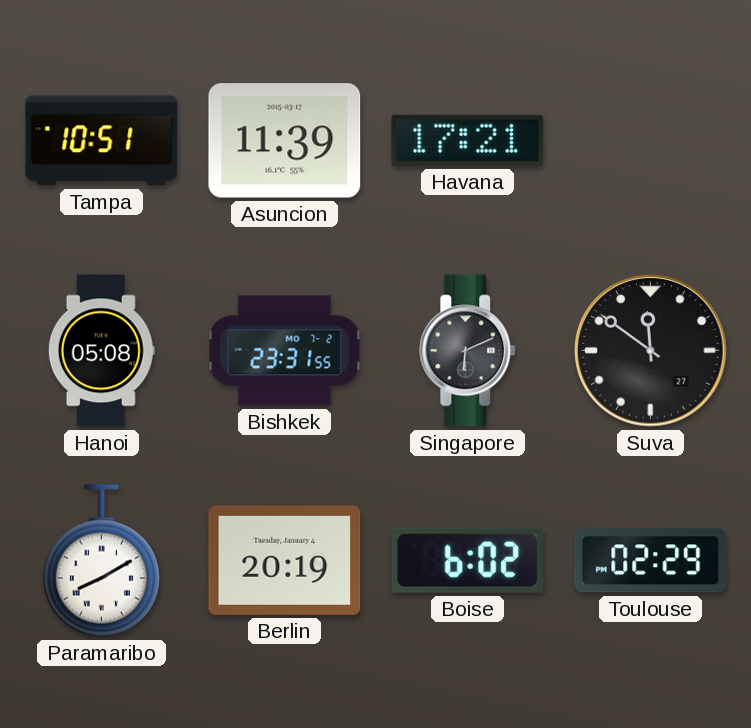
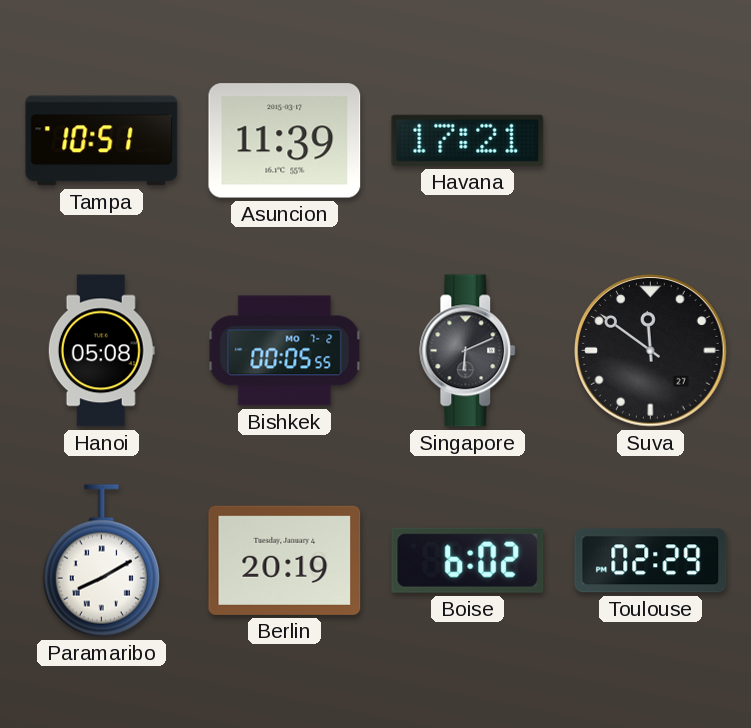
Bishkek: 23:31 -> 00:05 (285, 351)
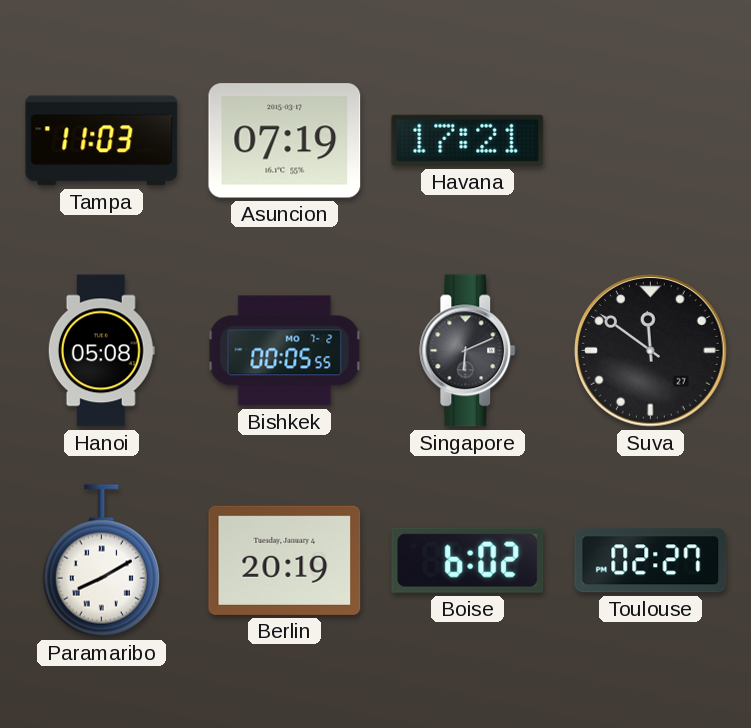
Tampa: 10:51 -> 11:03 (102, 141)
Asuncion: 11:39 -> 07:19 (285, 141)
Toulouse: 02:29 -> 02:27 (651, 561)
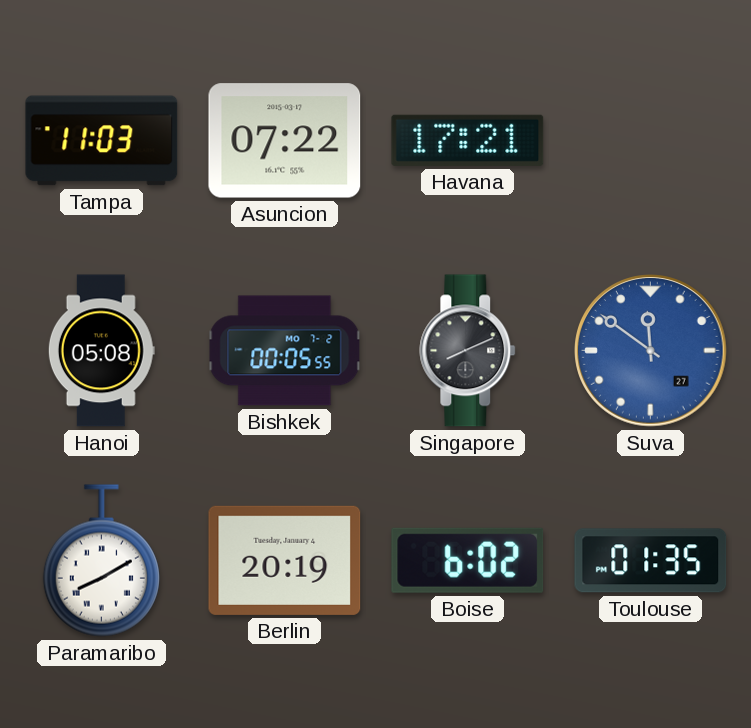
Asuncion: 07:19 -> 07:22 (285, 141)
Singapore: 6:11 -> 8:11 (468, 351)
Suva dial: black -> blue (651, 351)
Toulouse: 02:27 -> 01:35 (651, 561)
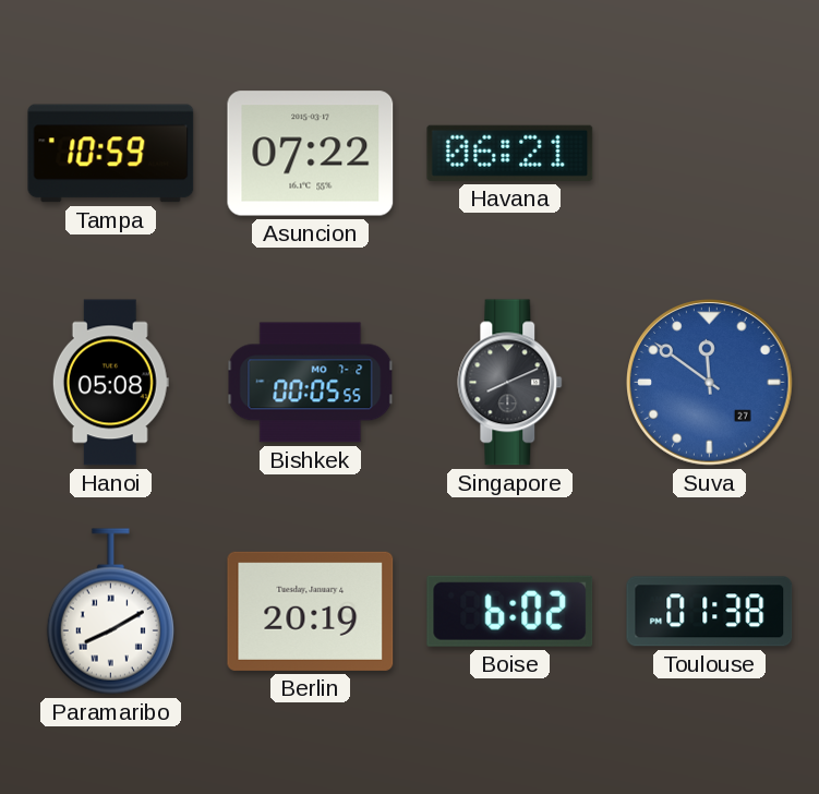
Tampa: 11:03 -> 10:59 (111, 154)
Havana: 17:21 -> 06:21 (510, 153)
Toulouse: 01:35 -> 01:38 (710, 612)
